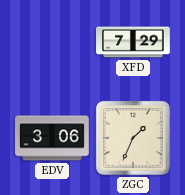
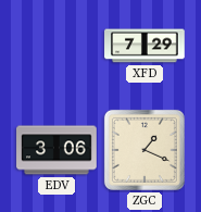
ZGC: 1:34 -> 1:19 (145, 150)
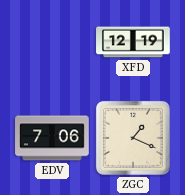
XFD: 7:29 -> 12:19 (133, 42)
EDV: 3:06 -> 7:06 (52, 138)
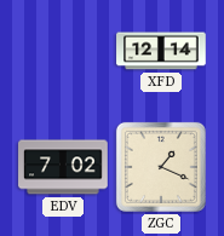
XFD: 12:19 -> 12:14 (161, 51)
EDV: 7:06 -> 7:02 (63, 167)
